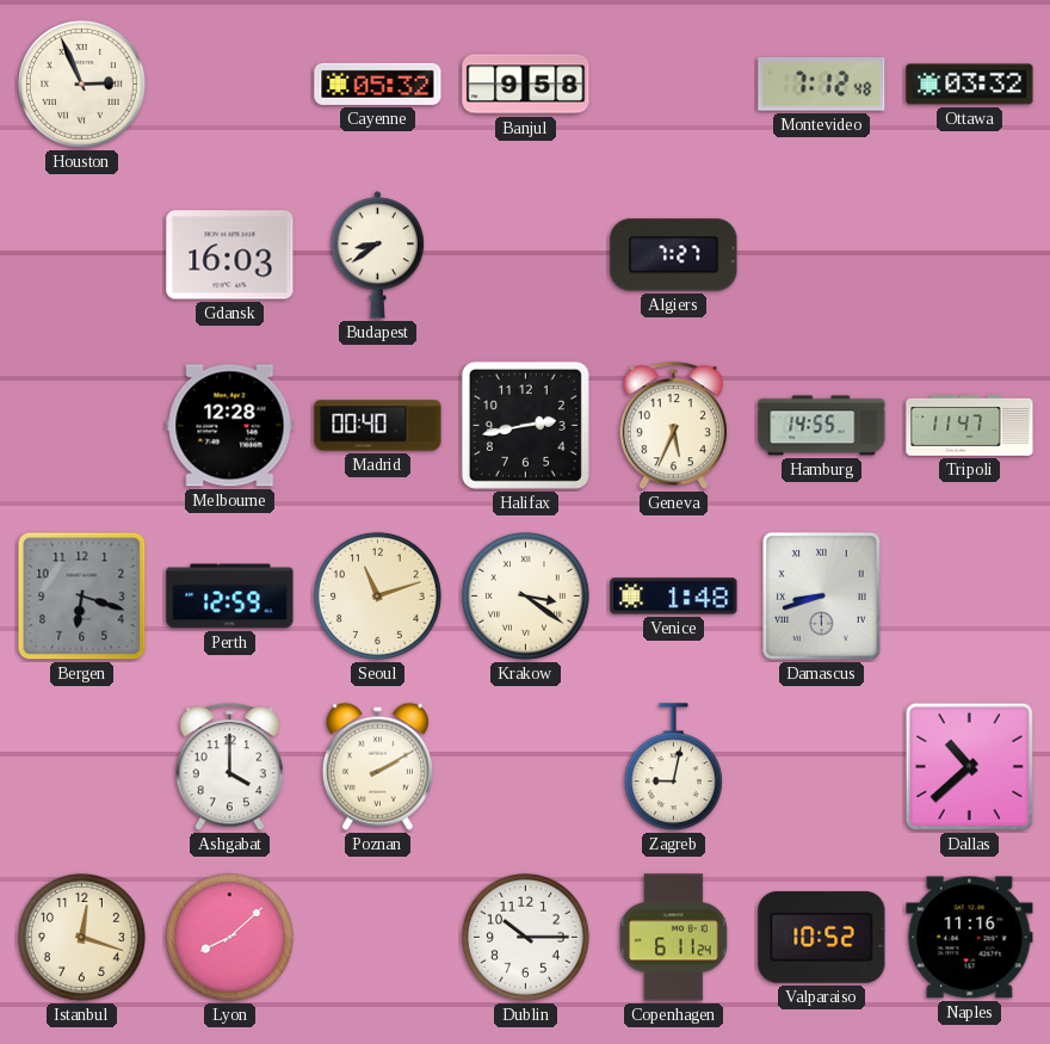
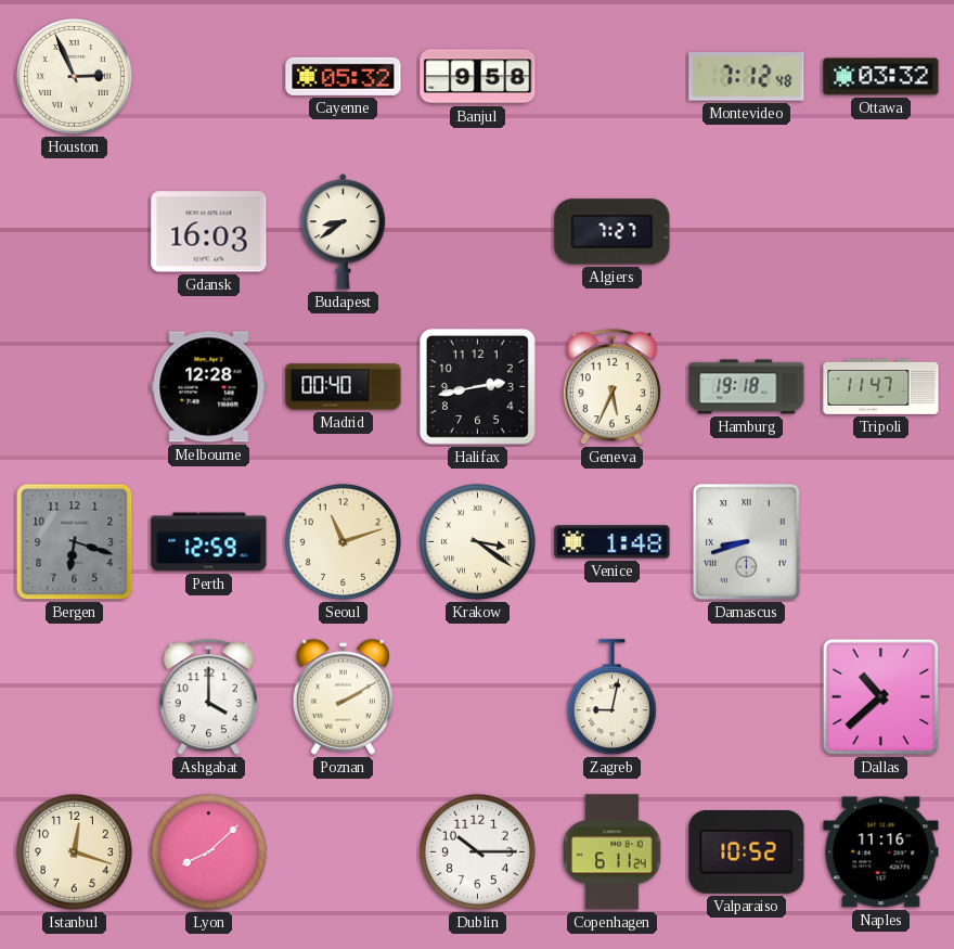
Hamburg: 14:55 -> 19:18 (747, 387)
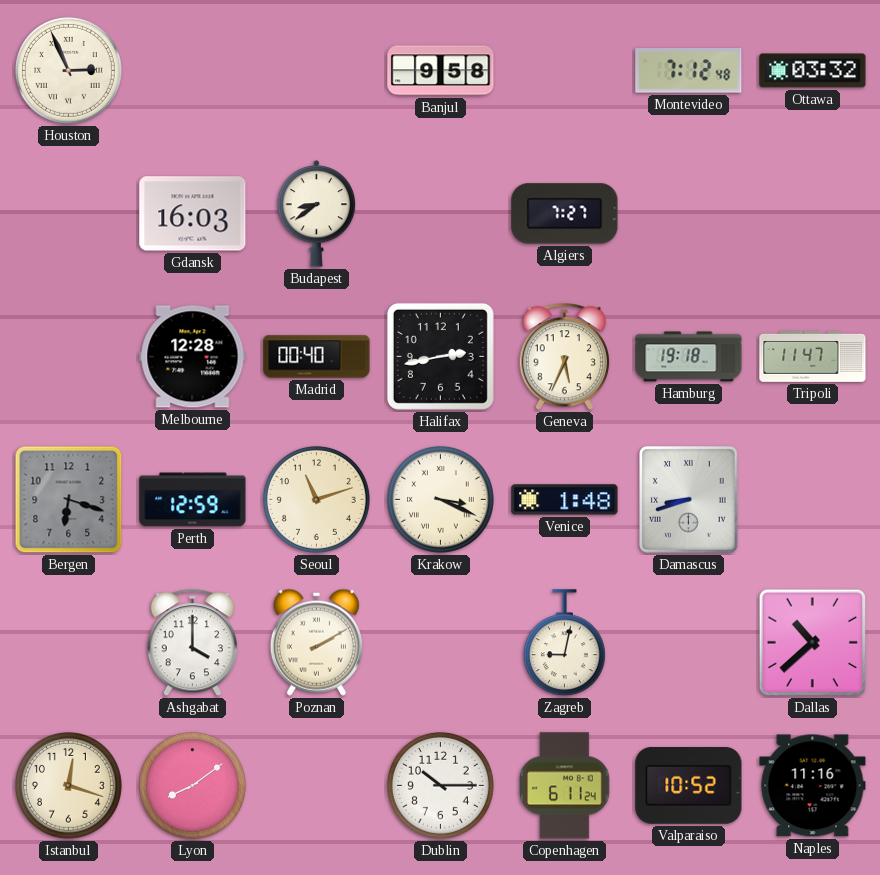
Cayenne: 05:32 -> none (344, 76)
Krakow: 3:21 -> 3:19 (440, 499)
Lyon: 8:08 -> 8:09 (192, 785)
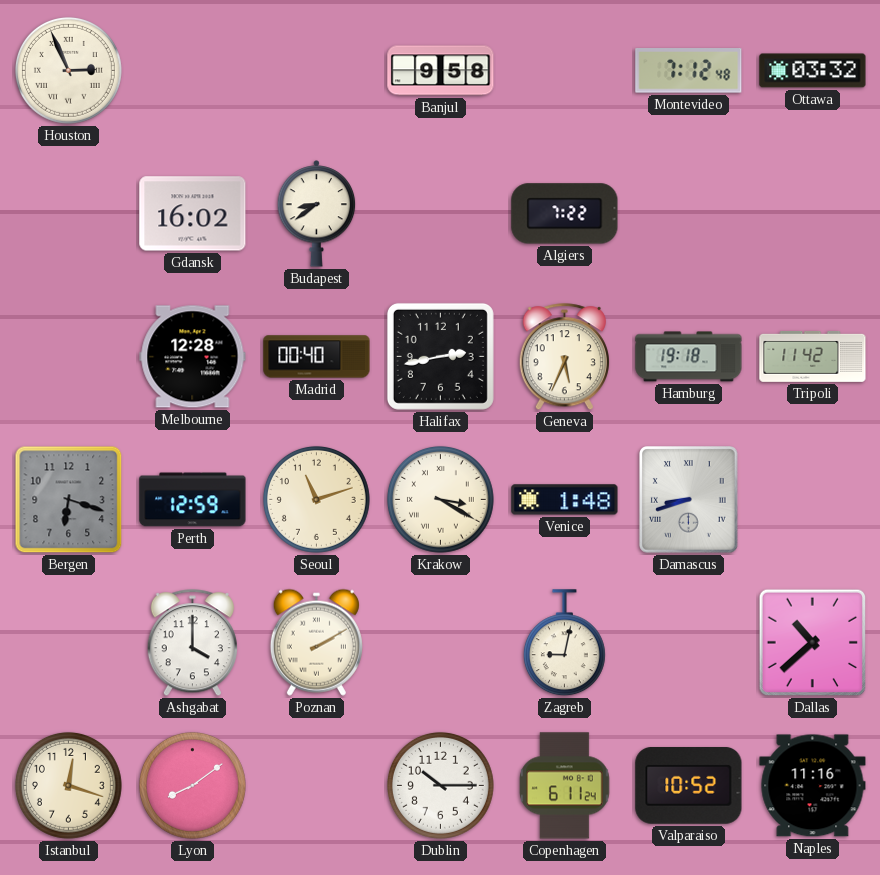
Gdansk: 16:03 -> 16:02 (193, 214)
Algiers: 7:27 -> 7:22 (565, 214)
Tripoli: 11:47 -> 11:42 (813, 356)
Krakow: 3:19 -> 3:20 (440, 499)
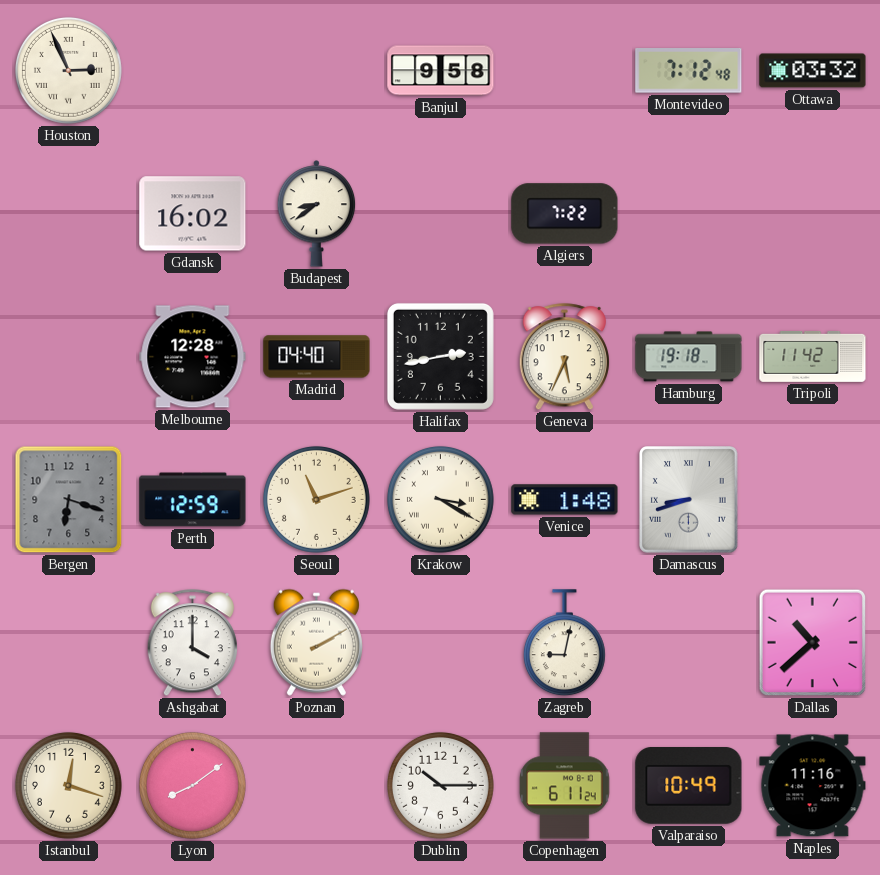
Madrid: 00:40 -> 04:40 (317, 357)
Valparaiso: 10:52 -> 10:49 (689, 786)
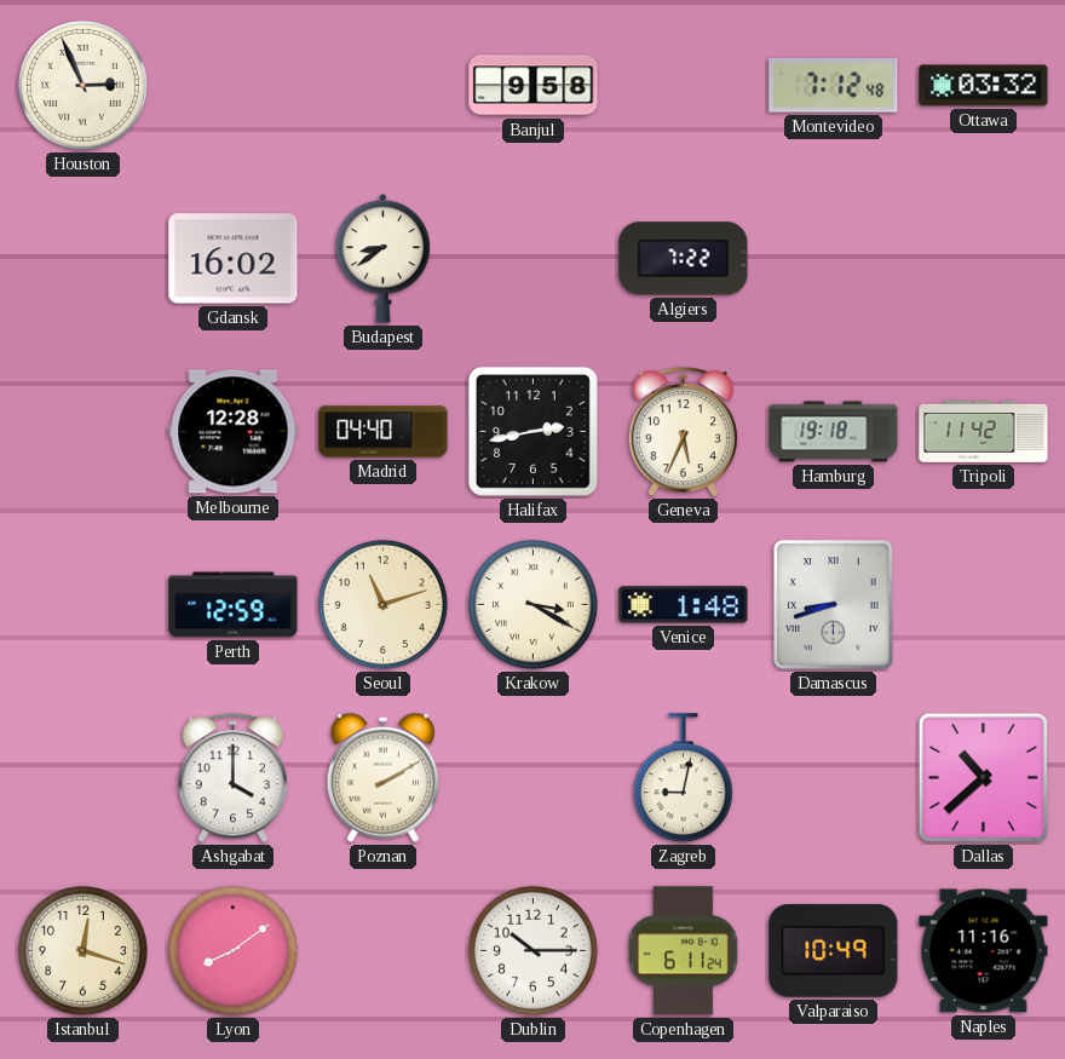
Bergen: 6:18 -> none (69, 500)
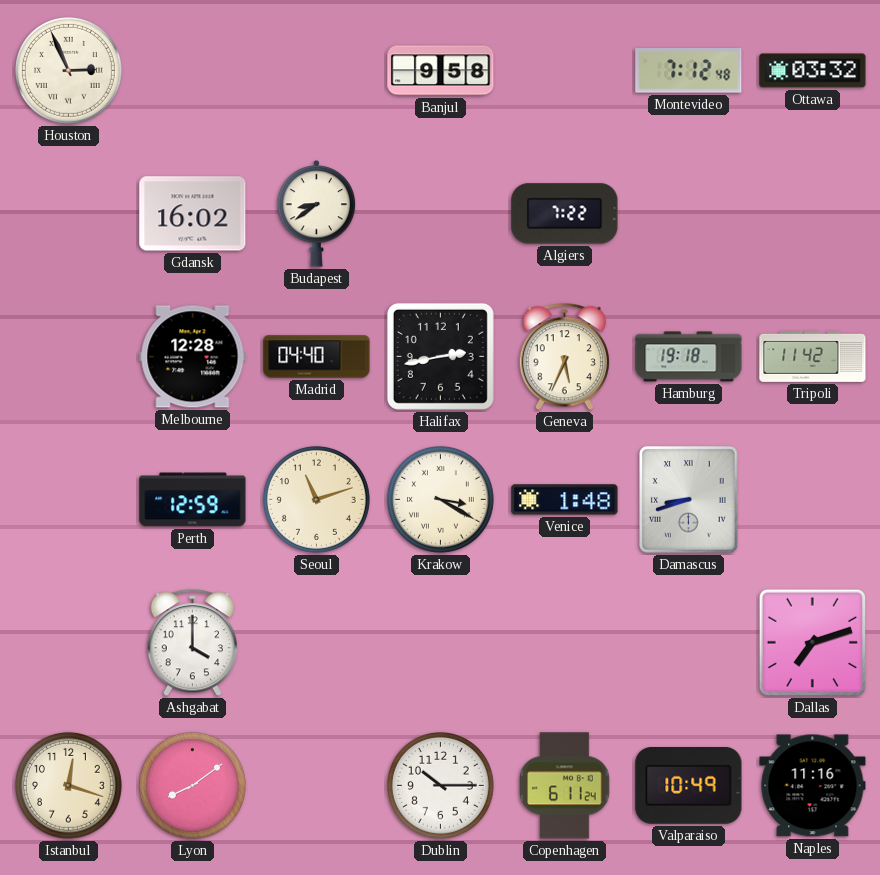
Poznan: 2:10 -> none (382, 777)
Zagreb: 9:02 -> none (683, 778)
Dallas: 10:38 -> 7:12 (813, 643)
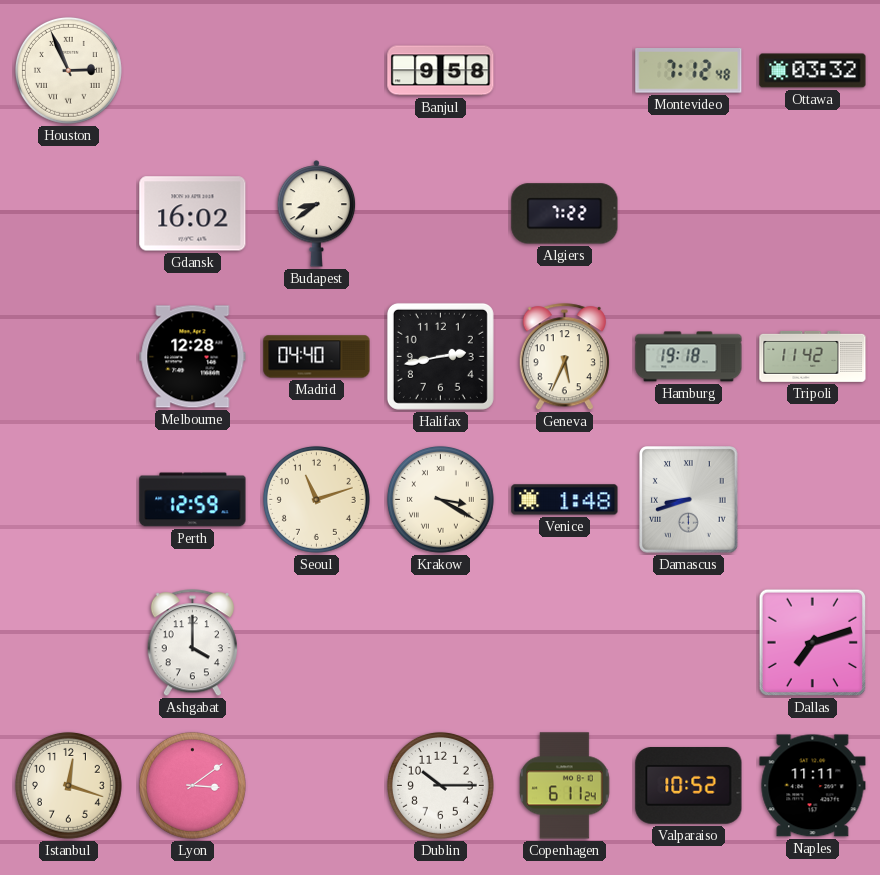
Lyon: 8:09 -> 3:09 (192, 785)
Valparaiso: 10:49 -> 10:52 (689, 786)
Naples: 11:16 -> 11:11 (813, 786)
